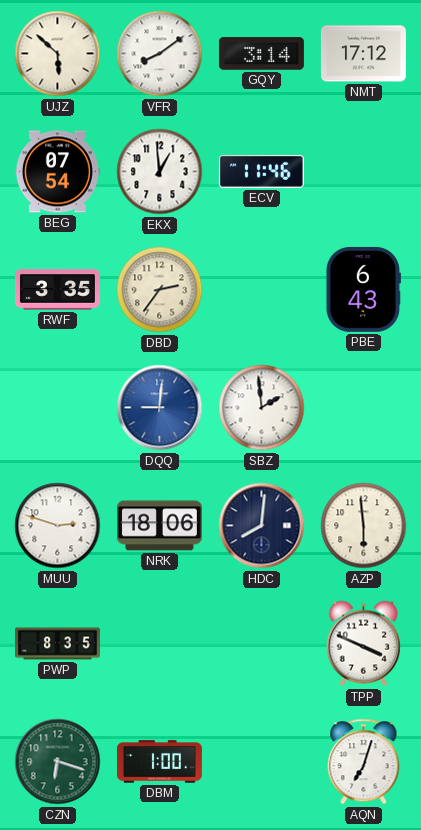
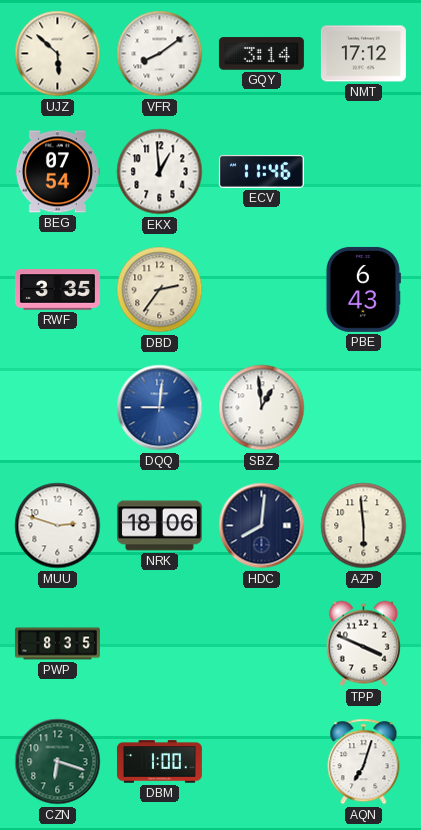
SBZ: 1:59 -> 12:59 (262, 408)
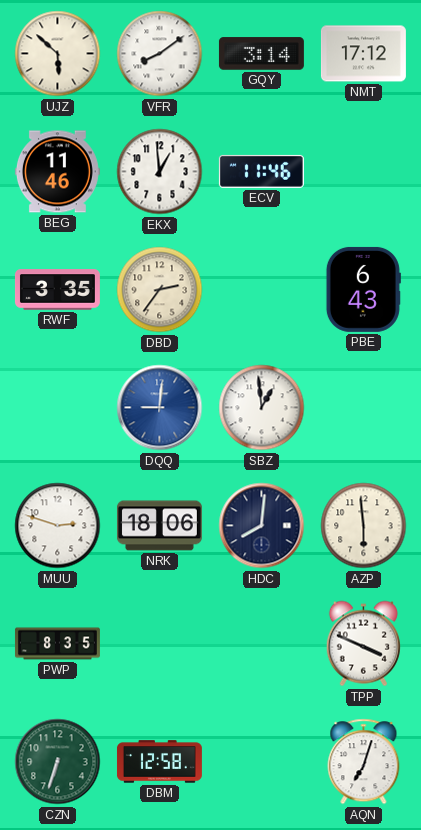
BEG: 07:54 -> 11:46 (57, 172)
CZN: 6:18 -> 6:33 (58, 762)
DBM: 1:00 -> 12:58 (159, 762)
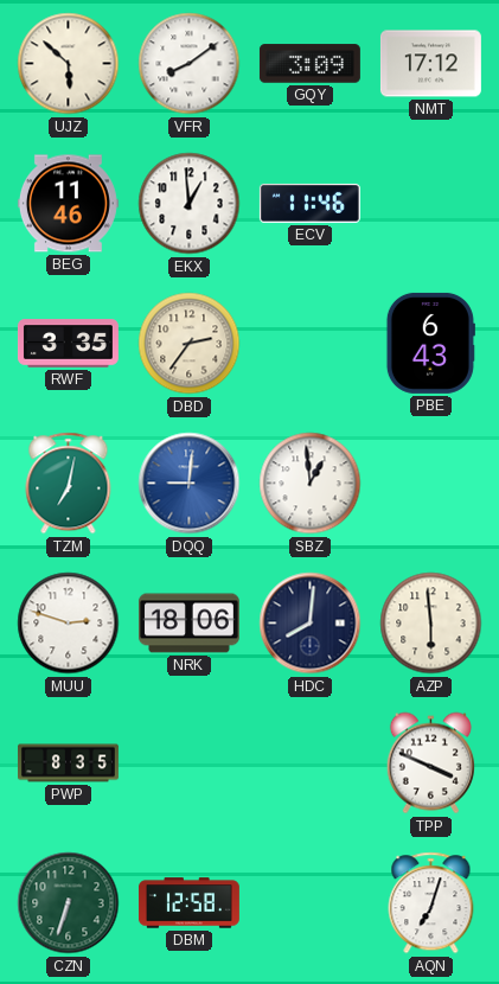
GQY: 3:14 -> 3:09 (309, 64)
TZM: none -> 7:02 (69, 484)
